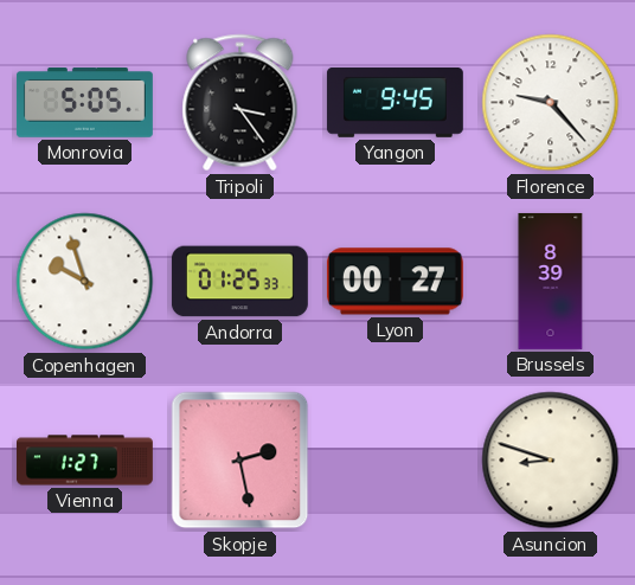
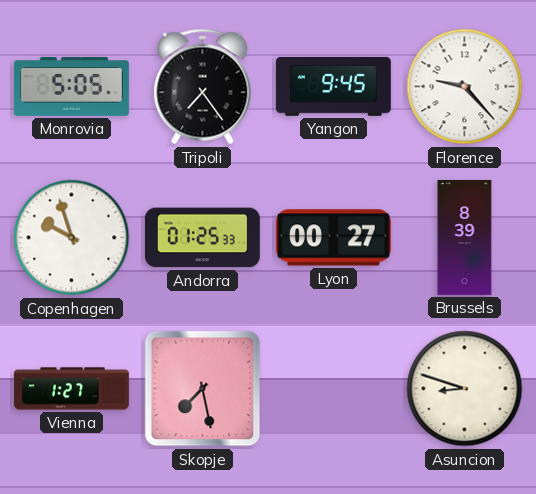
Tripoli: 3:24 -> 7:24 (203, 87)
Skopje: 2:28 -> 7:28 (203, 389)
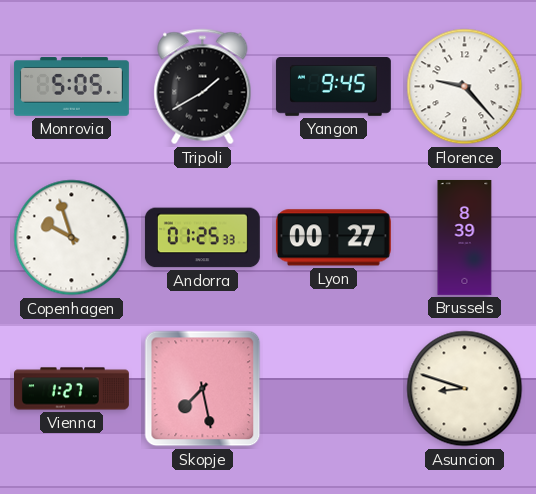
Tripoli: 7:24 -> 1:40 (203, 87)
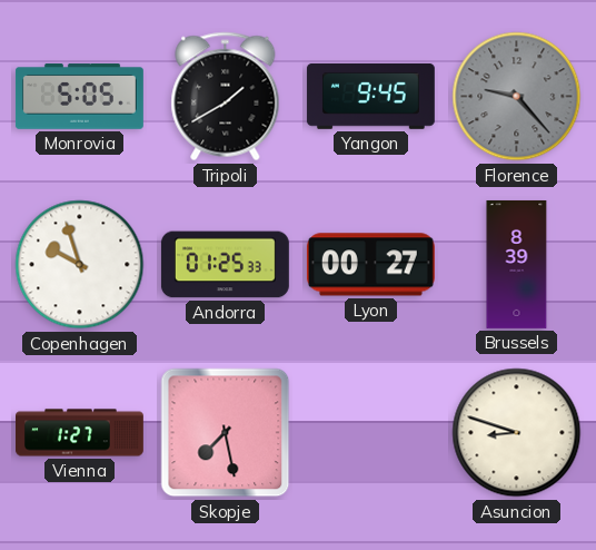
Florence dial: white -> grey (517, 97)
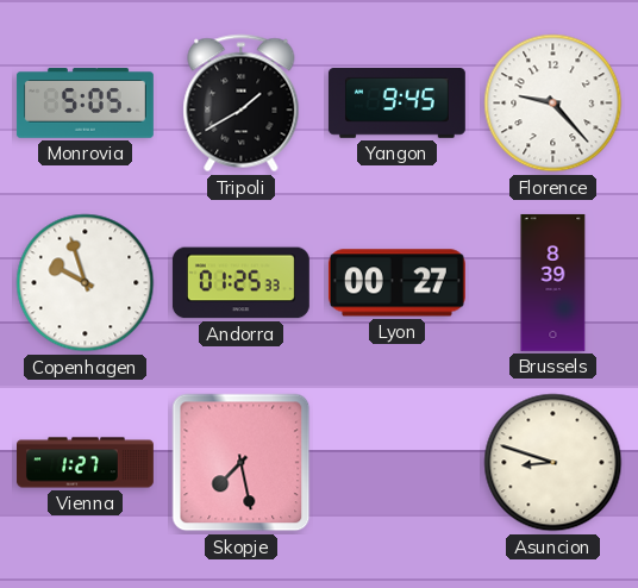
Florence dial: grey -> white (553, 104)
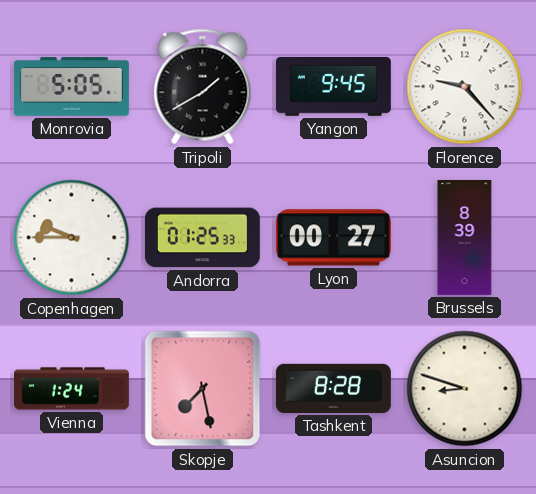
Copenhagen: 9:57 -> 9:45 (72, 238)
Vienna: 1:27 -> 1:24 (72, 389)
Tashkent: none -> 8:28 (333, 388)
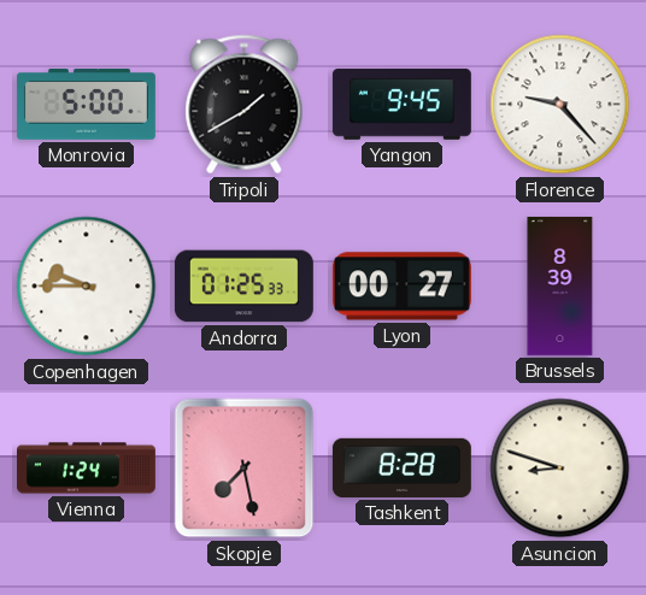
Monrovia: 5:05 -> 5:00 (86, 105)
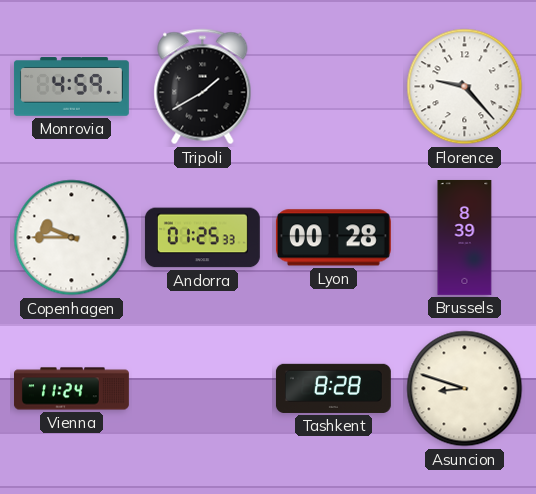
Monrovia: 5:00 -> 4:59 (71, 87)
Yangon: 9:45 -> none (401, 104)
Lyon: 00:27 -> 00:28 (333, 238)
Vienna: 1:24 -> 11:24 (72, 389)
Skopje: 7:28 -> none (245, 469)
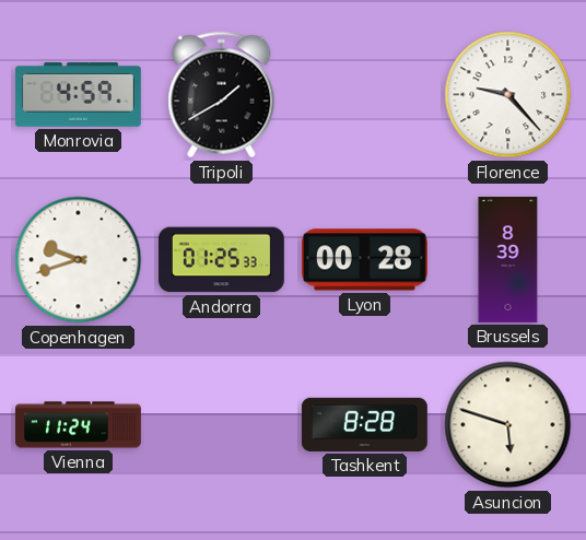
Copenhagen: 9:45 -> 9:42 (79, 260)
Asuncion: 8:48 -> 5:48 (508, 425)
